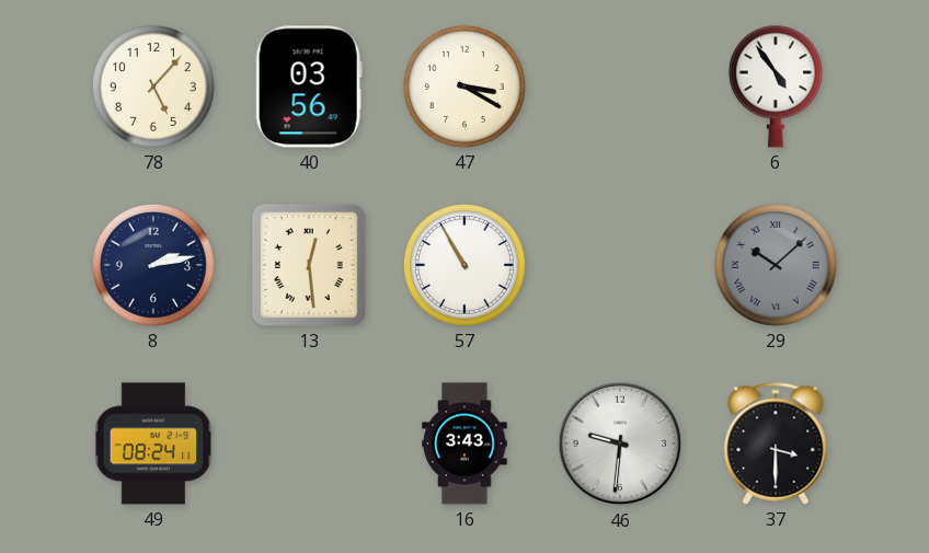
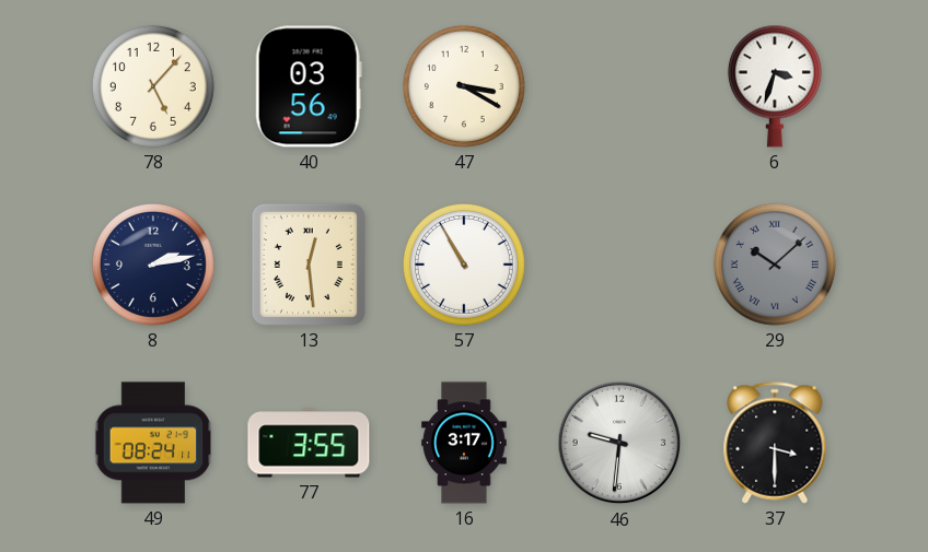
6: 4:54 -> 3:33 (775, 86)
77: none -> 3:55 (309, 443)
16: 3:43 -> 3:17 (464, 443)
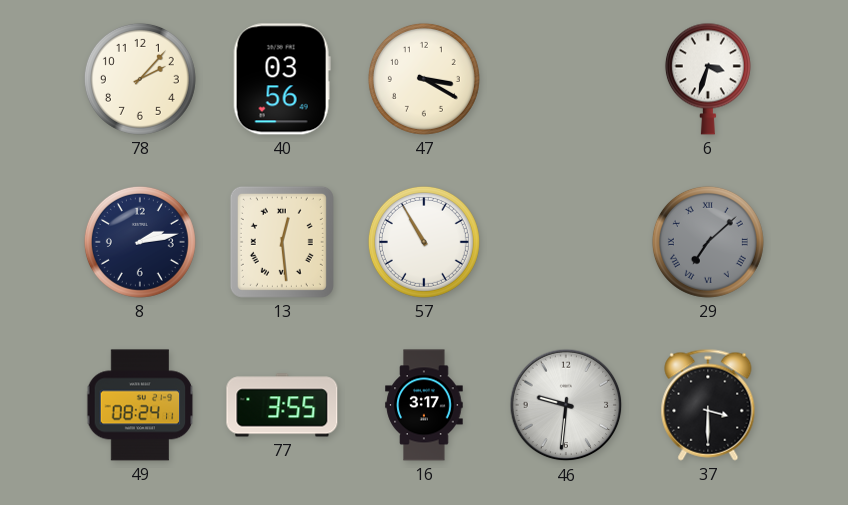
78: 5:07 -> 2:07 (140, 79)
29: 10:08 -> 7:08 (708, 242)
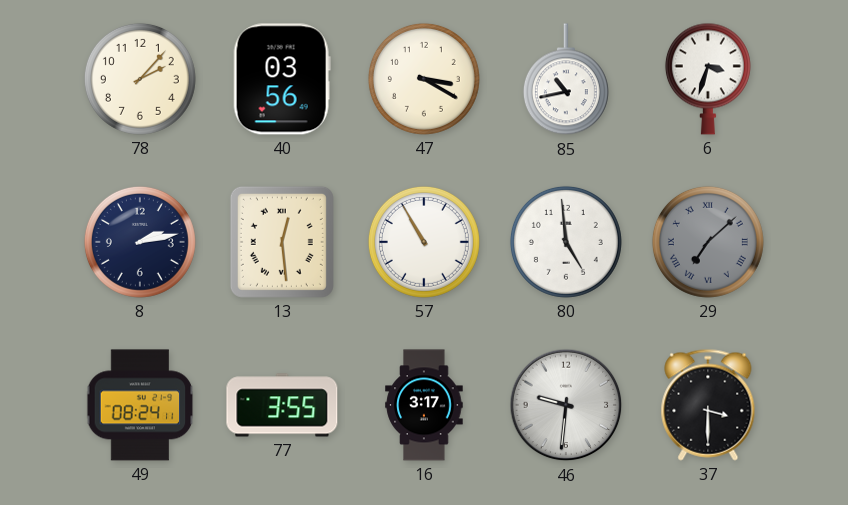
85: none -> 10:43 (566, 80)
80: none -> 4:59 (566, 242)
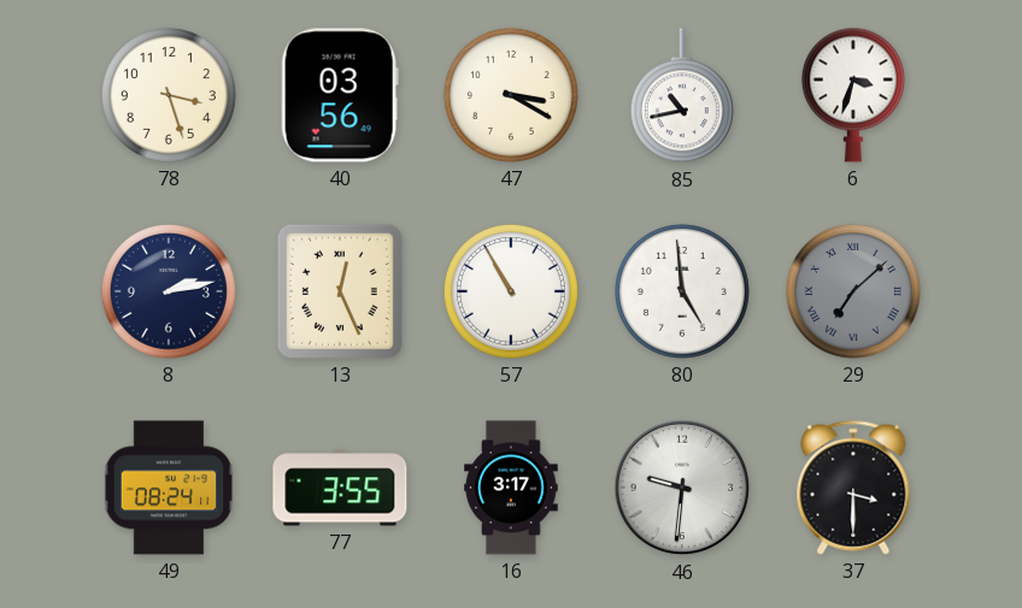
78: 2:07 -> 3:27 (169, 95)
13: 12:29 -> 12:26 (340, 291)
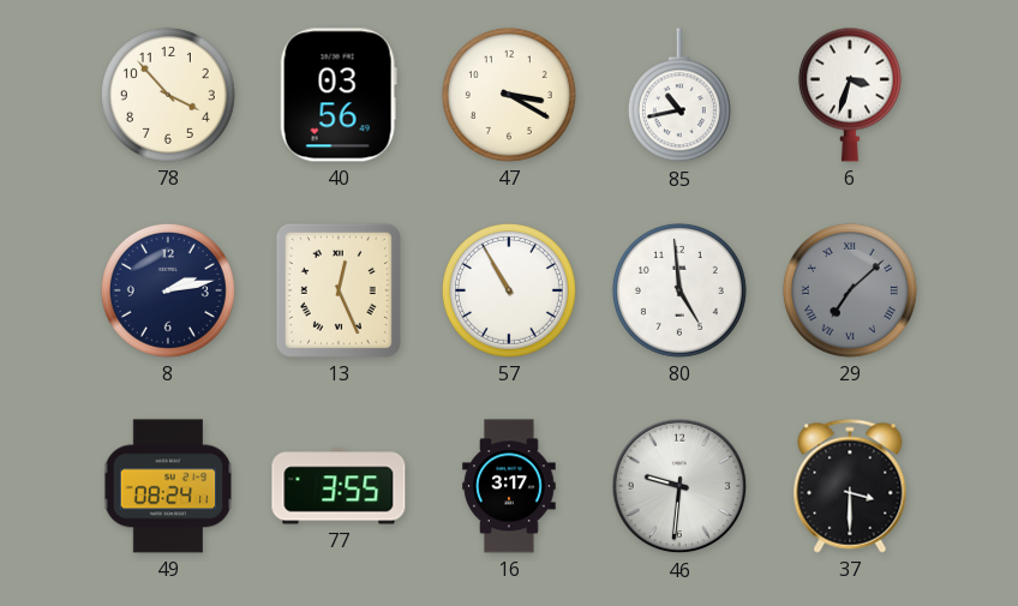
78: 3:27 -> 3:53 (168, 95)
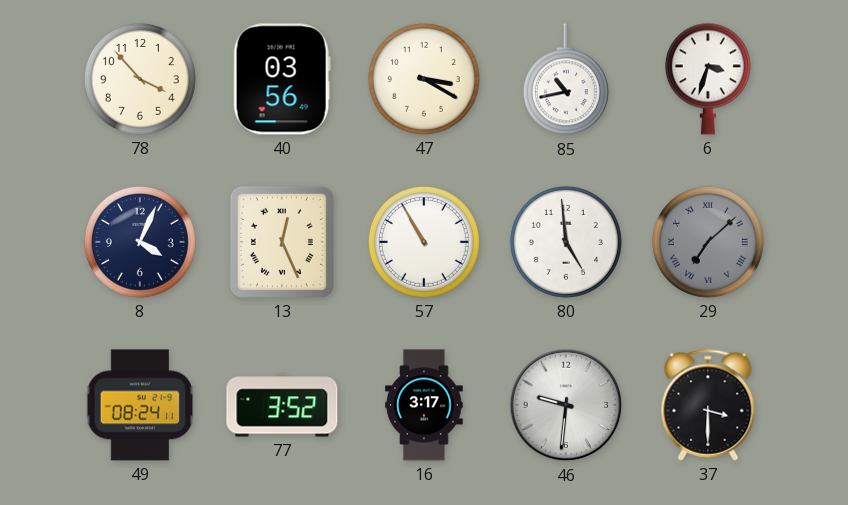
8: 2:13 -> 4:04 (140, 242)
77: 3:55 -> 3:52 (282, 405)
